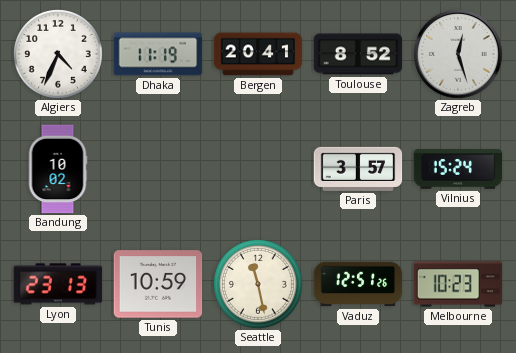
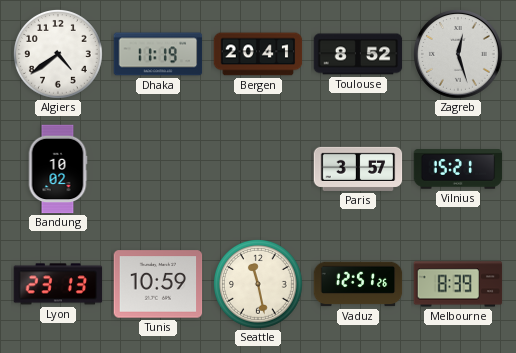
Algiers: 4:34 -> 4:39 (59, 55)
Vilnius: 15:24 -> 15:21 (458, 169)
Melbourne: 10:23 -> 8:39 (458, 284)
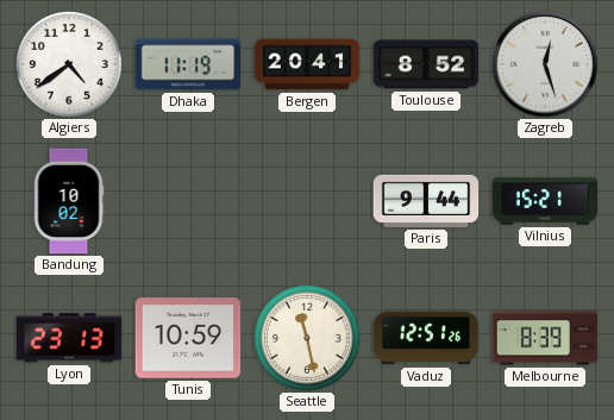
Paris: 3:57 -> 9:44 (426, 201)
